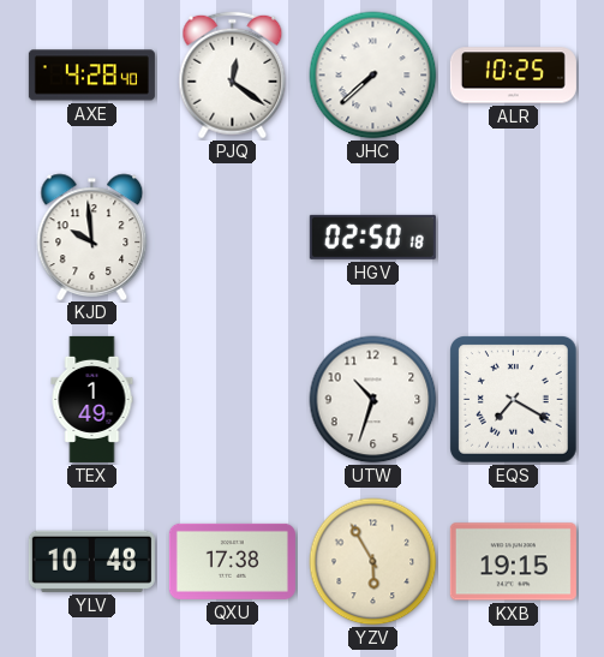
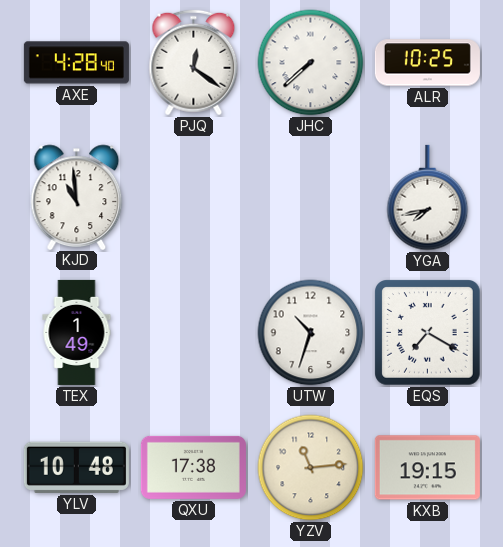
KJD: 9:59 -> 10:59 (77, 197)
HGV: 02:50 -> none (372, 237)
YGA: none -> 7:43 (428, 198)
YZV: 5:55 -> 11:14 (311, 468)
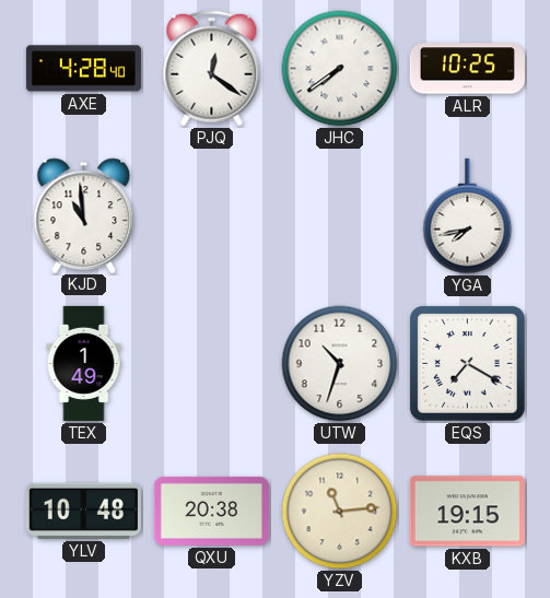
JHC: 7:38 -> 7:39 (340, 69)
QXU: 17:38 -> 20:38 (211, 511)
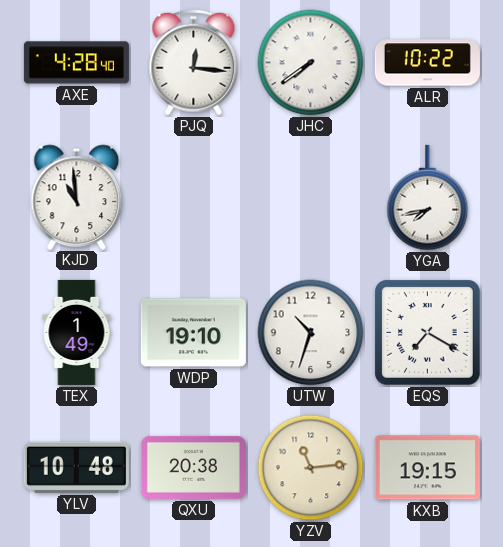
PJQ: 12:21 -> 12:16 (194, 63)
ALR: 10:25 -> 10:22 (427, 63)
WDP: none -> 19:10 (193, 333)
